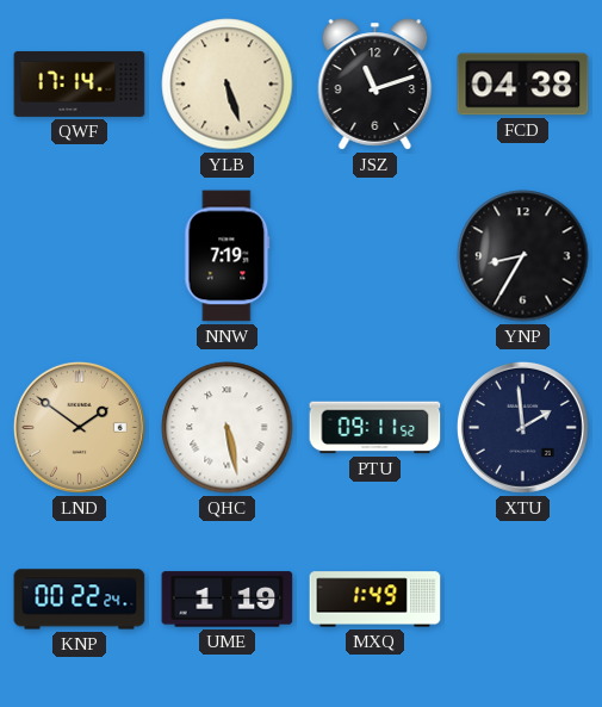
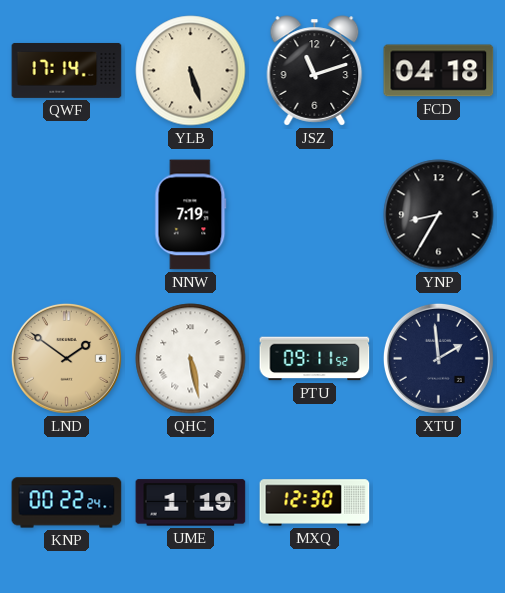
FCD: 04:38 -> 04:18 (439, 71)
MXQ: 1:49 -> 12:30 (315, 503)
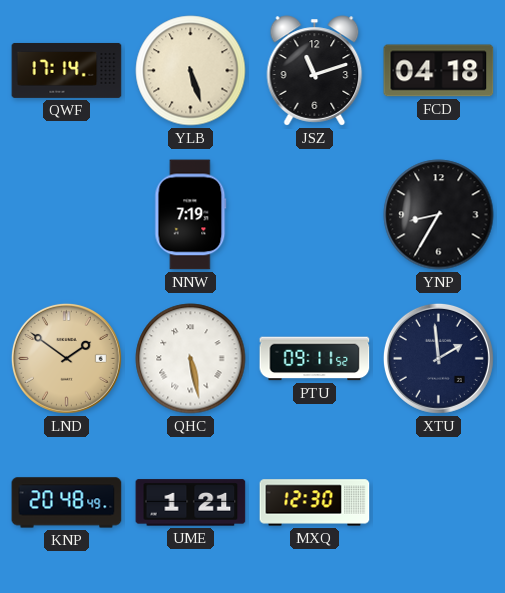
KNP: 00:22 -> 20:48 (67, 503)
UME: 1:19 -> 1:21 (191, 503)
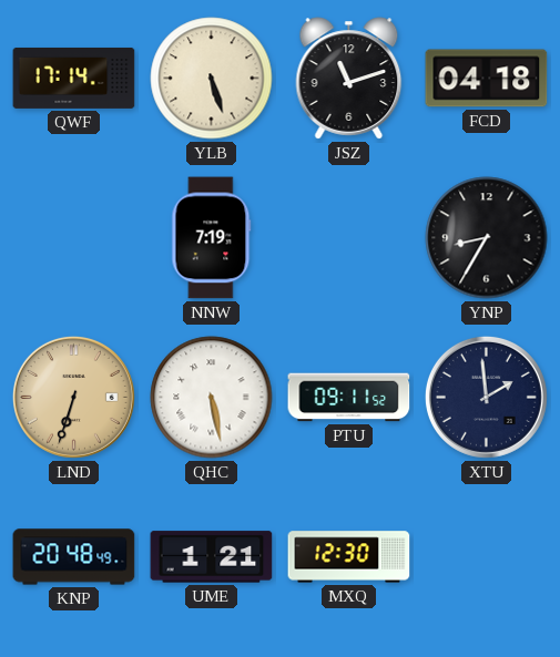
LND: 1:51 -> 6:33 (73, 397)
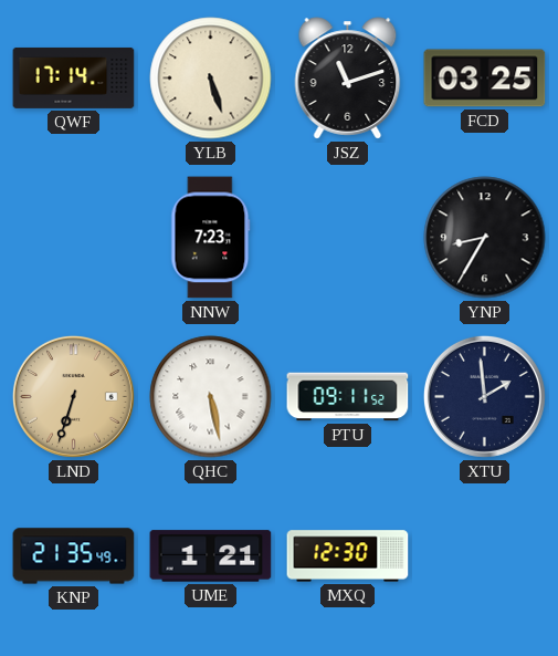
FCD: 04:18 -> 03:25 (485, 79)
NNW: 7:19 -> 7:23 (211, 238)
KNP: 20:48 -> 21:35 (74, 556)
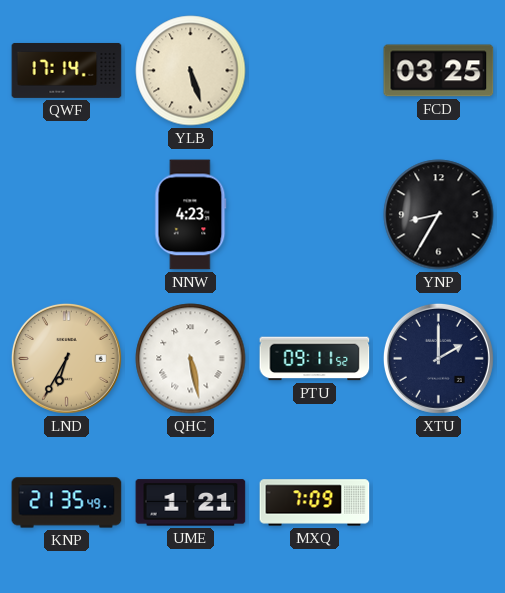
JSZ: 11:12 -> none (348, 79)
NNW: 7:23 -> 4:23 (191, 215)
LND: 6:33 -> 6:35 (66, 358)
XTU: 1:59 -> 2:00 (438, 358)
MXQ: 12:30 -> 7:09 (315, 503)
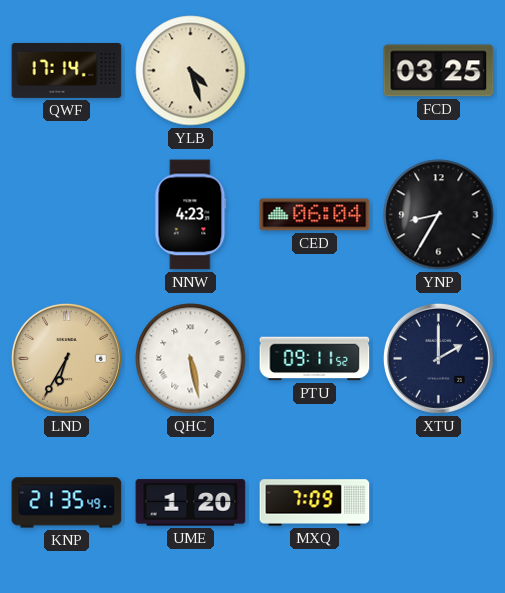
YLB: 5:27 -> 4:27 (191, 71)
CED: none -> 06:04 (315, 215)
UME: 1:21 -> 1:20 (191, 503)
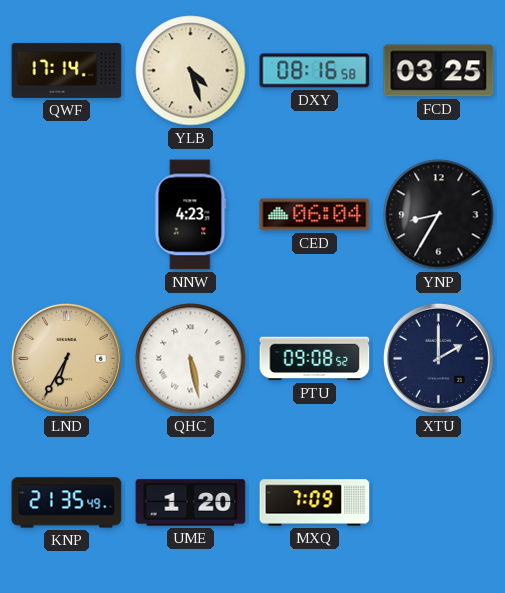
DXY: none -> 08:16 (315, 71)
PTU: 09:11 -> 09:08 (315, 359)
